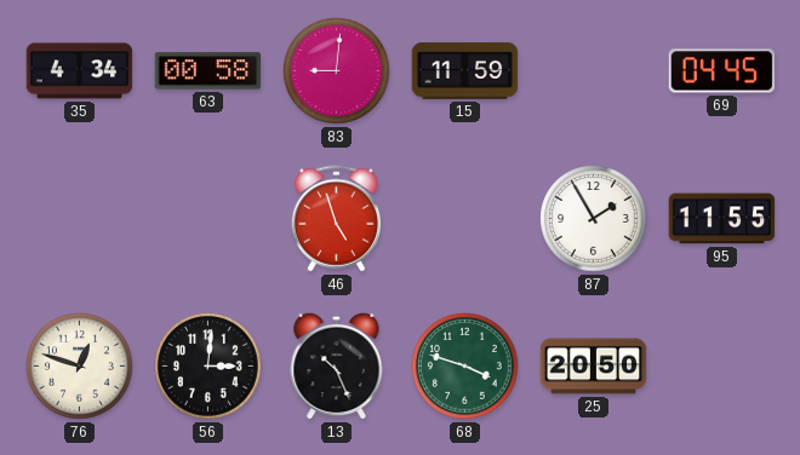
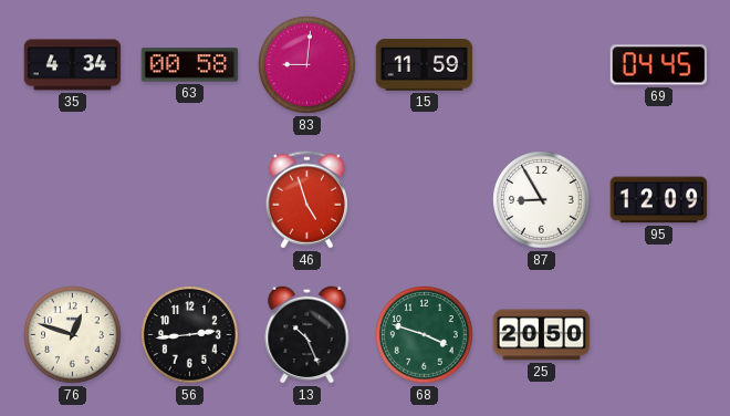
87: 1:55 -> 8:55 (542, 200)
95: 11:55 -> 12:09 (659, 200)
56: 3:01 -> 2:44 (190, 335)
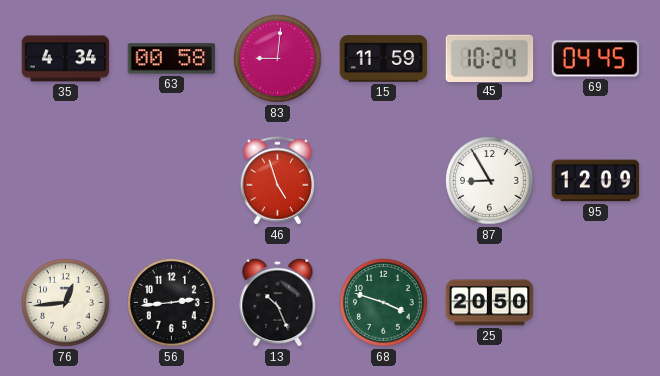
45: none -> 10:24 (490, 58)
76: 12:48 -> 12:44 (66, 303)
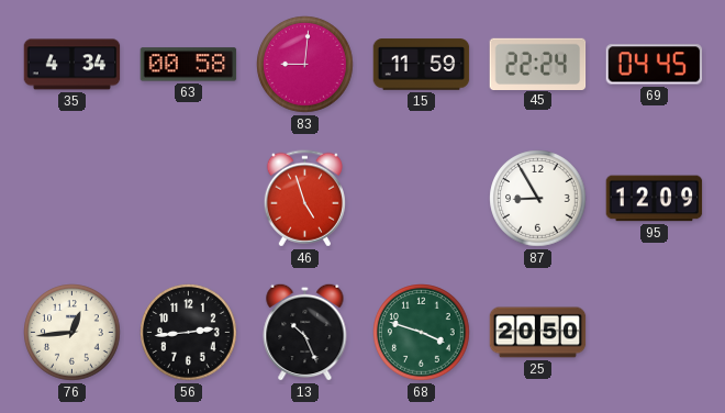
45: 10:24 -> 22:24 (538, 64)
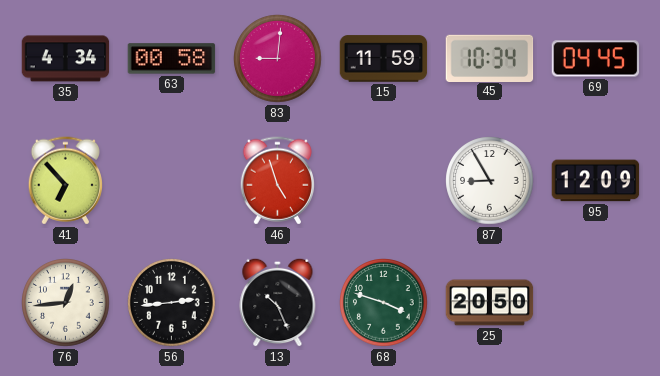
45: 22:24 -> 10:34 (490, 58)
41: none -> 6:53 (65, 181)
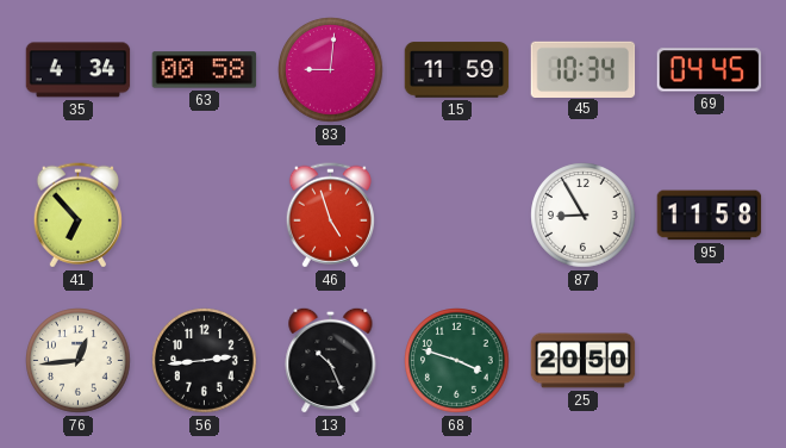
95: 12:09 -> 11:58 (710, 216)
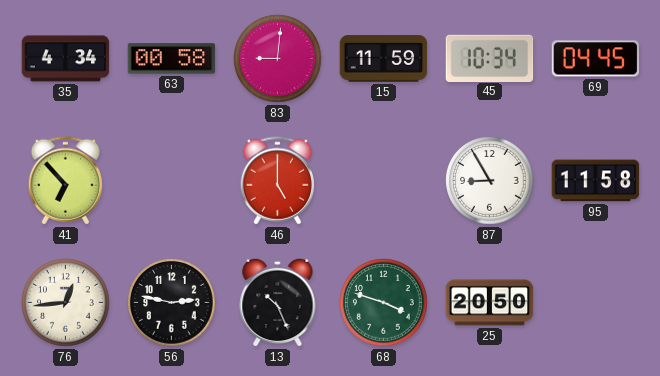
46: 4:57 -> 5:00 (277, 181)
56: 2:44 -> 2:47 (172, 303)
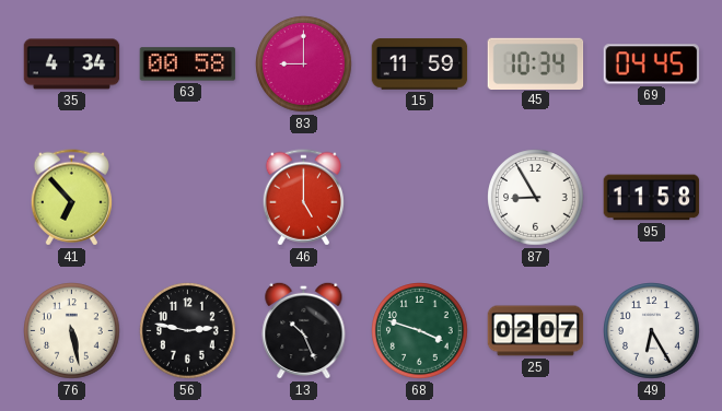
83: 9:01 -> 9:00 (304, 64)
76: 12:44 -> 5:28 (72, 331)
25: 20:50 -> 02:07 (536, 331)
49: none -> 6:25 (652, 331)
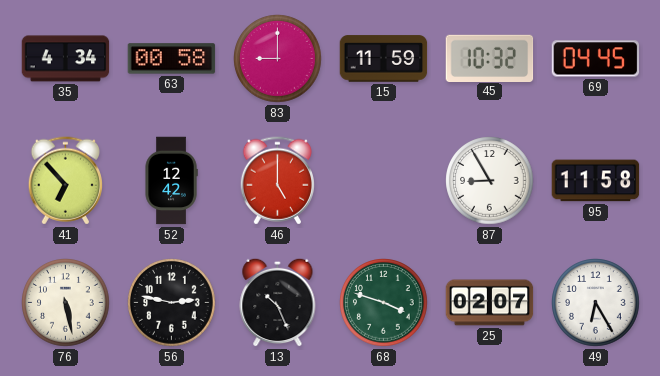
45: 10:34 -> 10:32 (490, 58)
52: none -> 12:42 (171, 181)
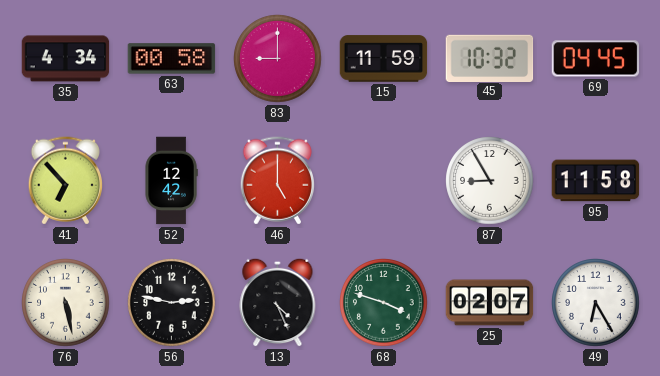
13: 10:26 -> 4:26 (278, 302)
